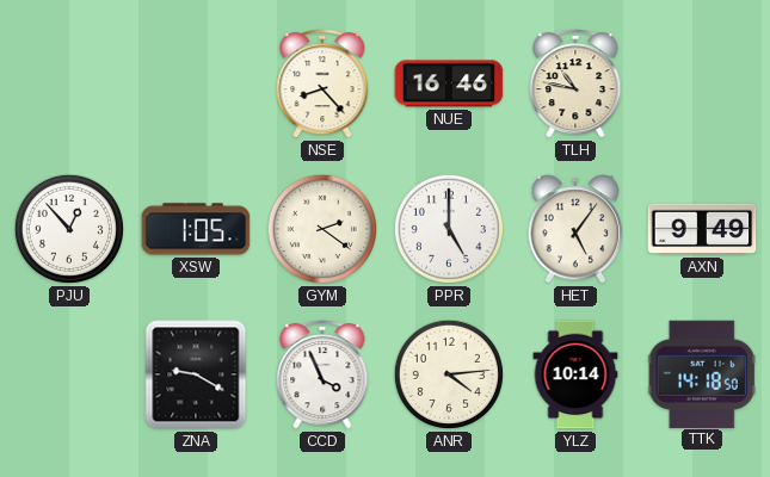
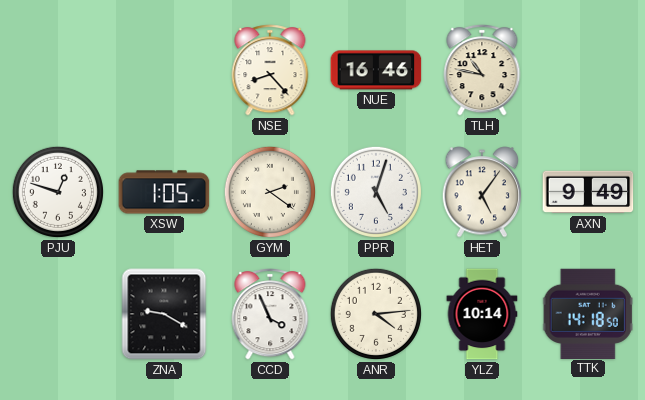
PJU: 12:53 -> 12:48 (58, 192)
PPR: 5:00 -> 5:03 (376, 192)
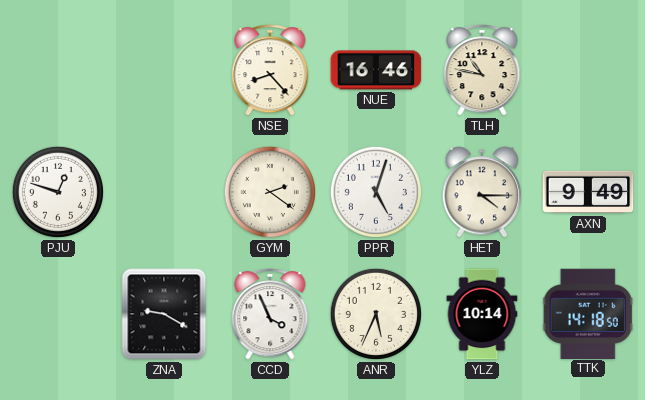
XSW: 1:05 -> none (164, 192)
HET: 5:06 -> 4:15 (482, 192)
ANR: 4:14 -> 5:34 (376, 314)
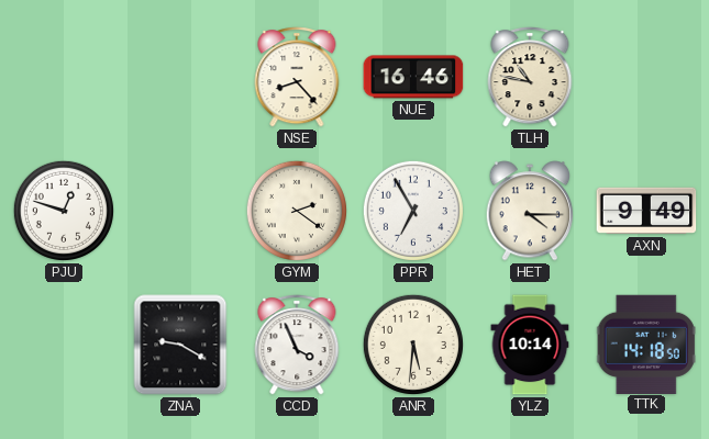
PPR: 5:03 -> 6:55 (413, 211)
ANR: 5:34 -> 5:31 (413, 345)
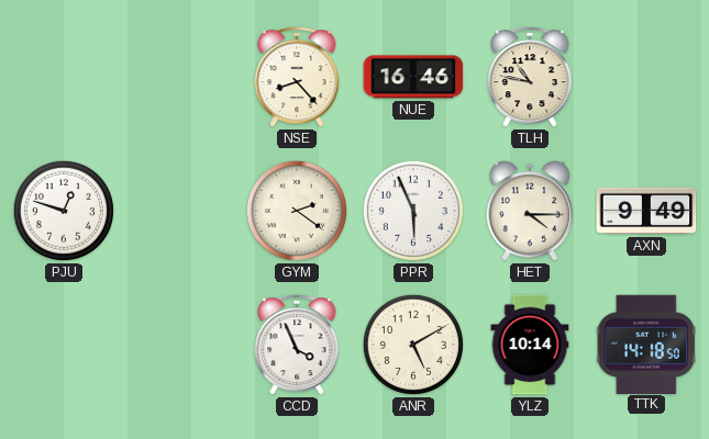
PPR: 6:55 -> 5:56 (413, 211)
ZNA: 9:20 -> none (180, 345)
ANR: 5:31 -> 5:10 (413, 345)
